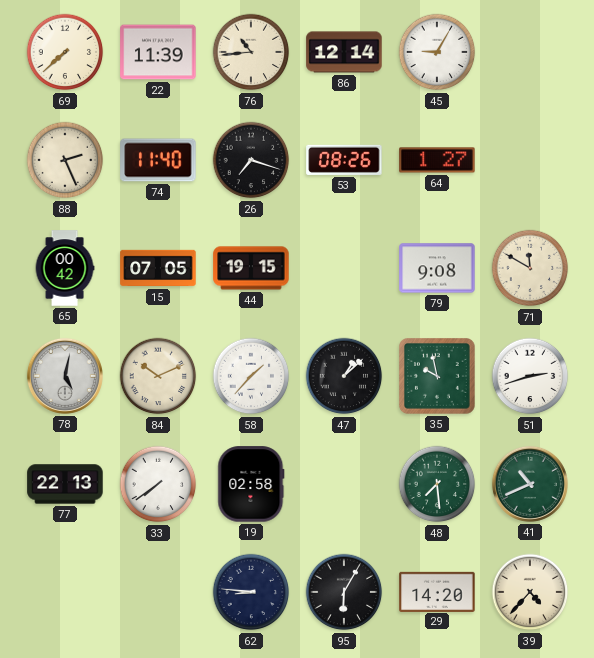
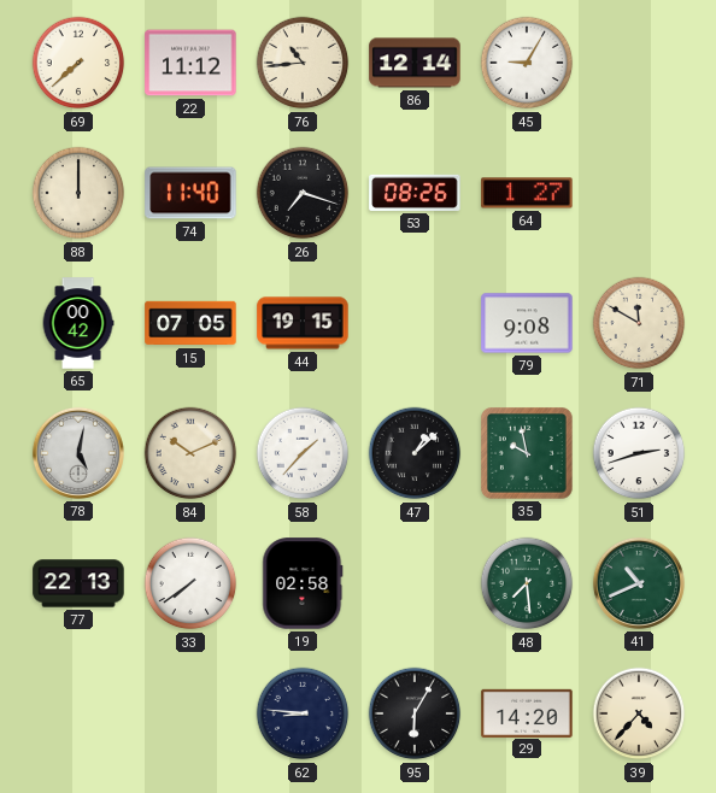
22: 11:39 -> 11:12 (190, 63)
88: 2:26 -> 12:00 (78, 193)
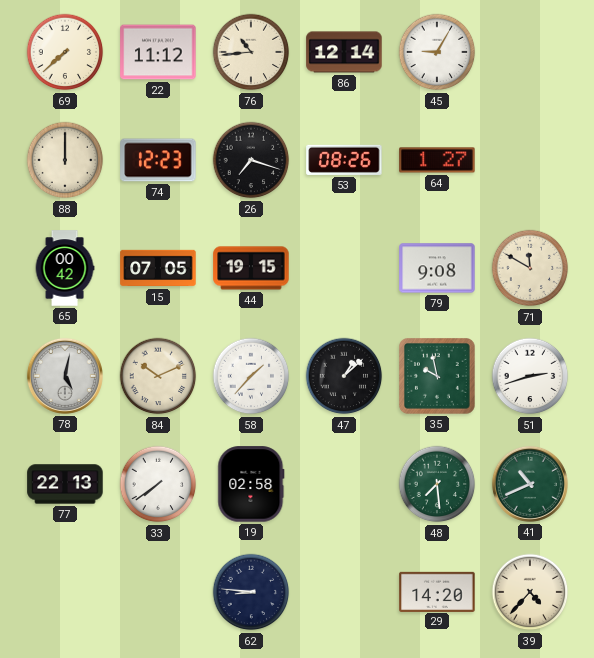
74: 11:40 -> 12:23 (158, 160)
95: 6:05 -> none (415, 713)
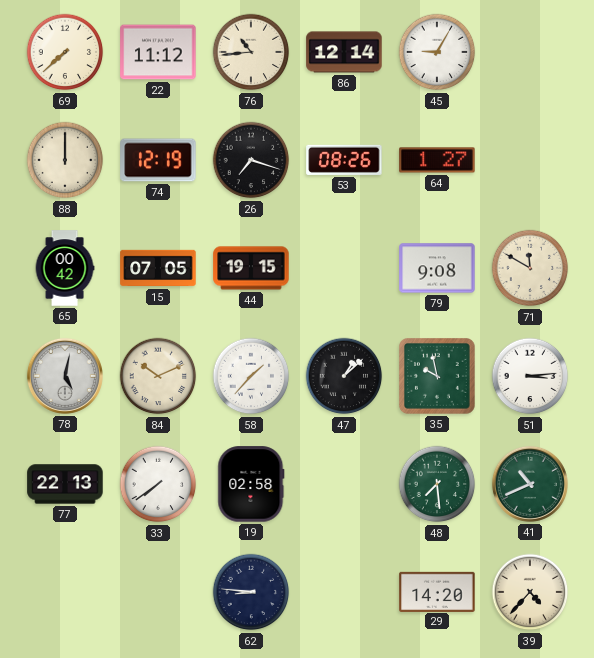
74: 12:23 -> 12:19 (158, 160)
51: 2:42 -> 3:14 (530, 376)
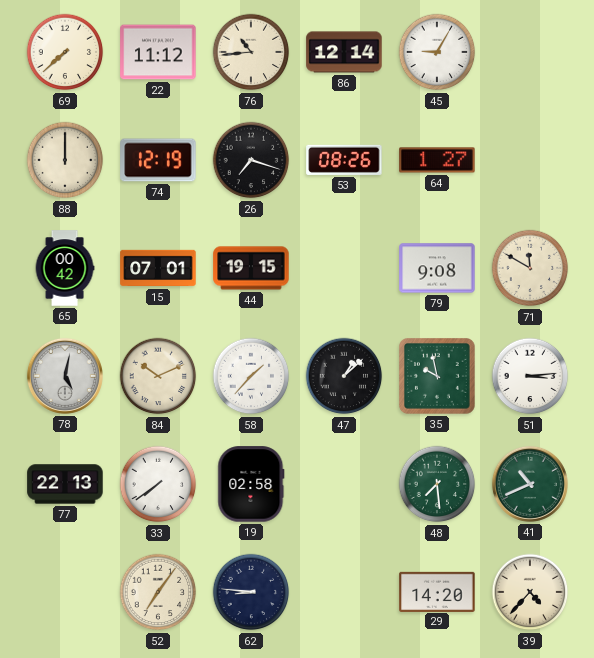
15: 07:05 -> 07:01 (158, 268)
52: none -> 7:06 (158, 592)
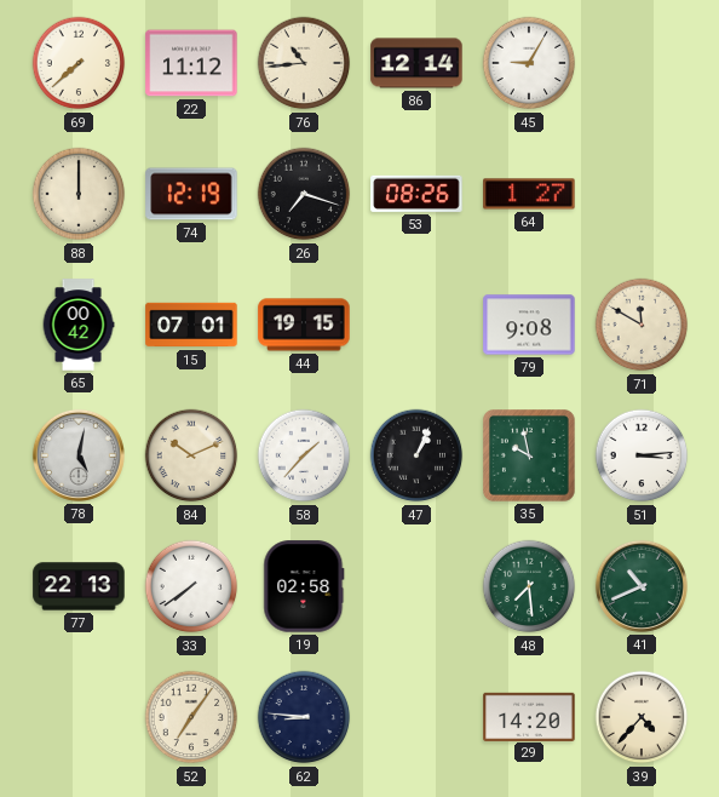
47: 1:08 -> 1:04 (416, 455)
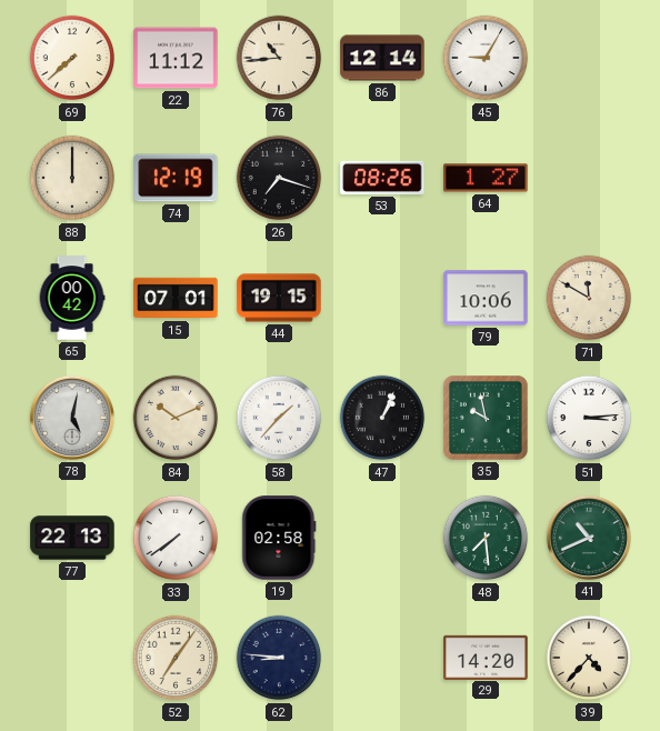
79: 9:08 -> 10:06 (486, 298)
